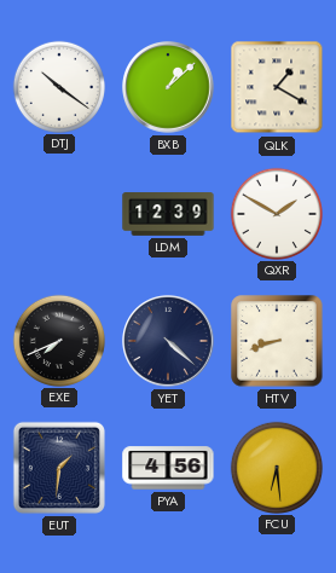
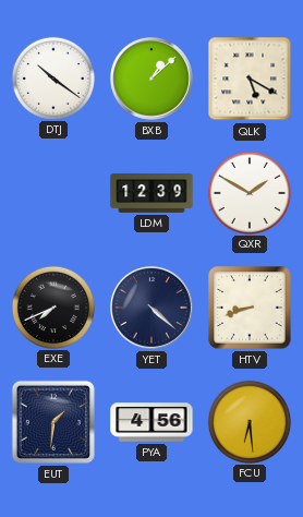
QLK: 1:20 -> 5:20 (250, 79)
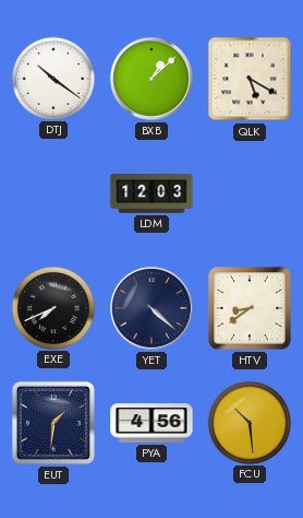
LDM: 12:39 -> 12:03 (152, 195)
QXR: 1:50 -> none (249, 192)
HTV: 8:42 -> 8:39 (250, 308)
FCU: 6:29 -> 10:29 (249, 422)
